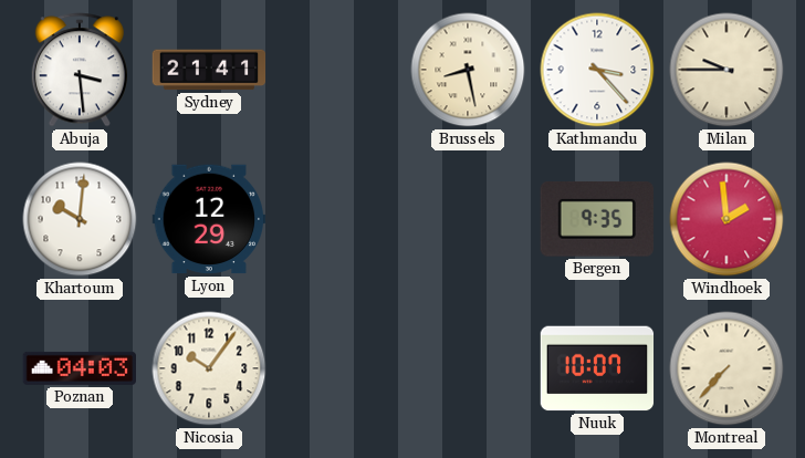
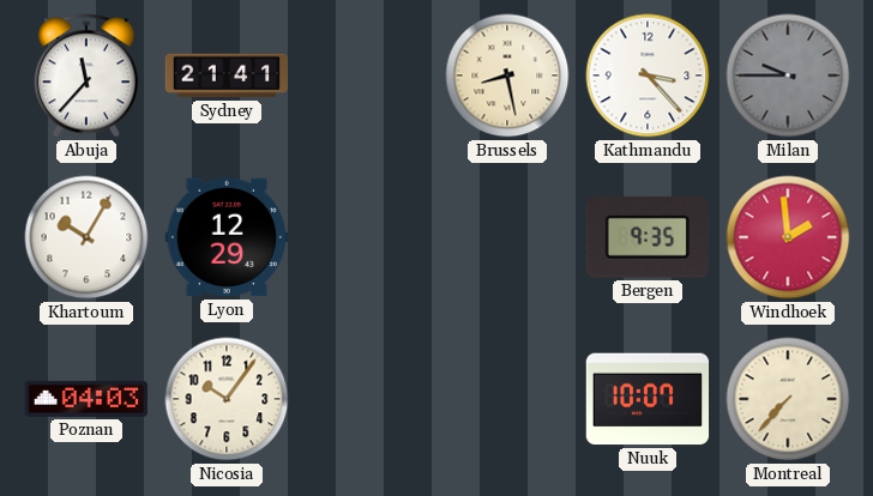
Abuja: 3:29 -> 11:37 (86, 75)
Milan dial: cream -> grey (788, 75)
Khartoum: 10:01 -> 10:05 (86, 237)
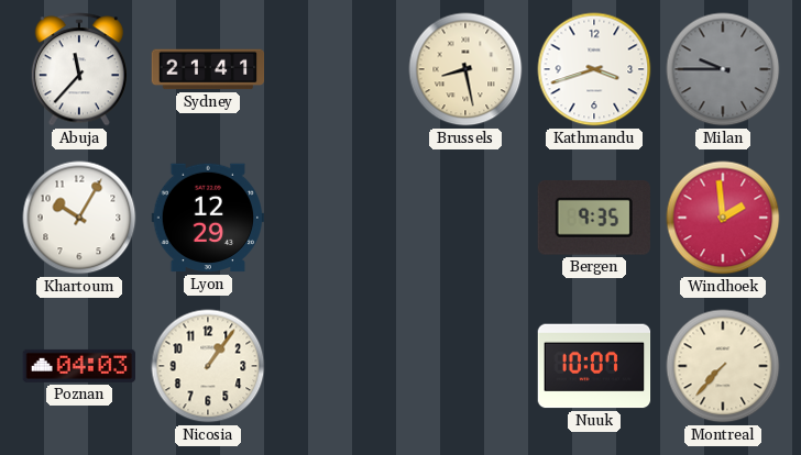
Kathmandu: 3:23 -> 3:42 (594, 69)
Nicosia: 10:06 -> 1:06 (208, 366)
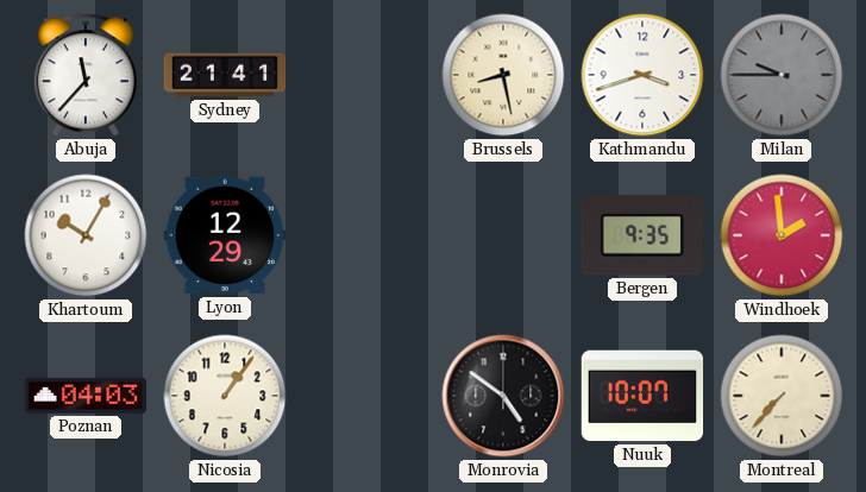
Monrovia: none -> 4:51 (503, 396)
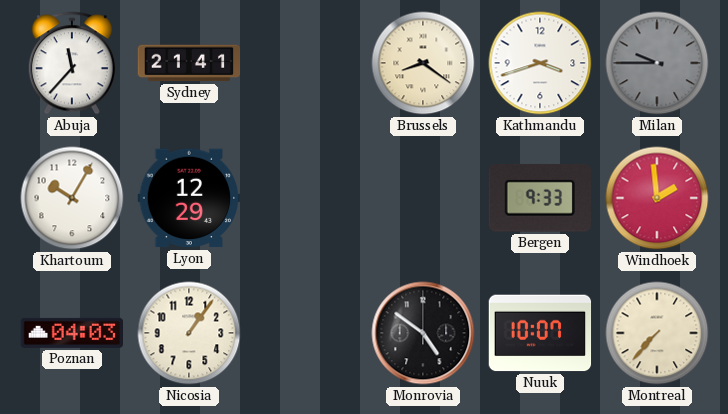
Brussels: 8:28 -> 8:21 (423, 63)
Bergen: 9:35 -> 9:33 (540, 198)
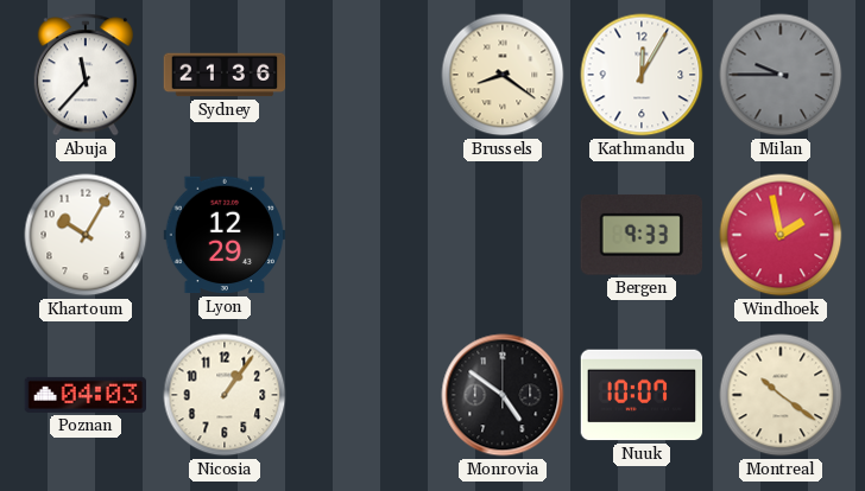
Sydney: 21:41 -> 21:36 (225, 75)
Kathmandu: 3:42 -> 12:05 (642, 75)
Windhoek: 1:59 -> 1:58 (781, 235)
Montreal: 7:37 -> 10:21 (781, 395)
